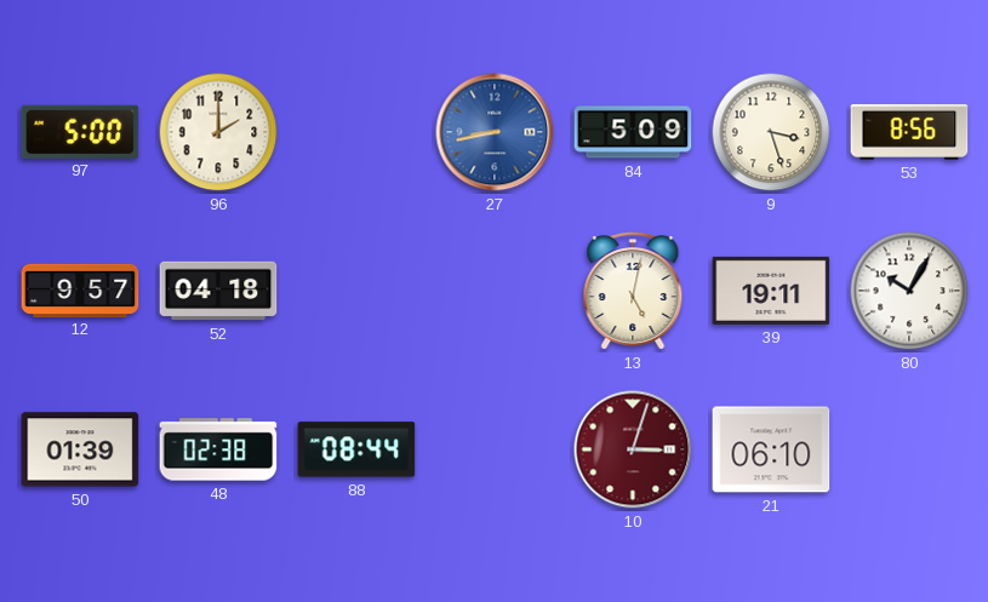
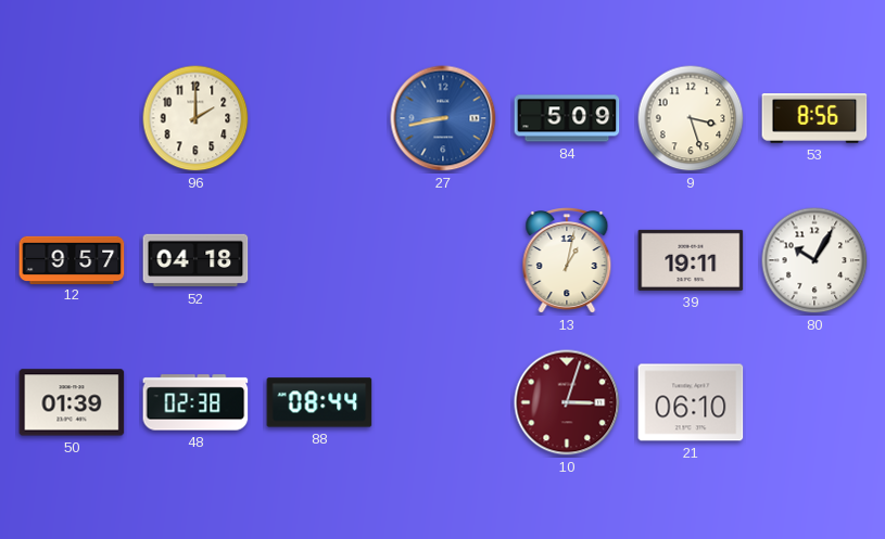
97: 5:00 -> none (80, 131)
13: 5:02 -> 1:02 (567, 261)
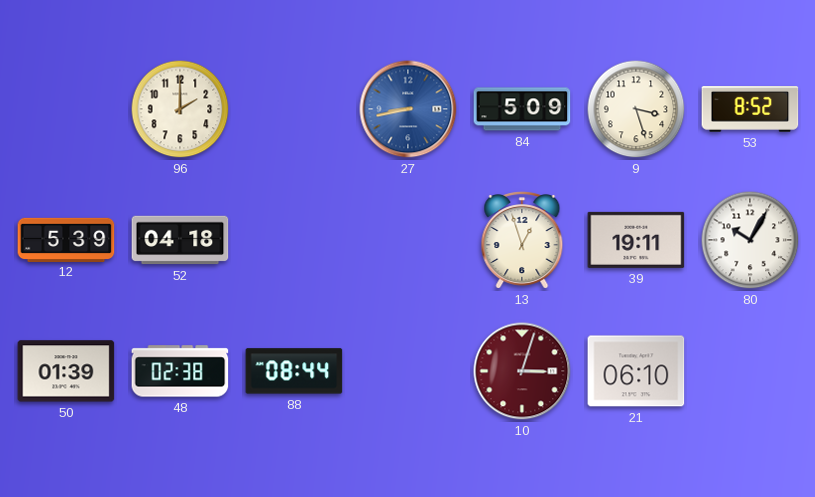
53: 8:56 -> 8:52 (750, 110)
12: 9:57 -> 5:39 (66, 239)
13: 1:02 -> 12:57 (522, 241)
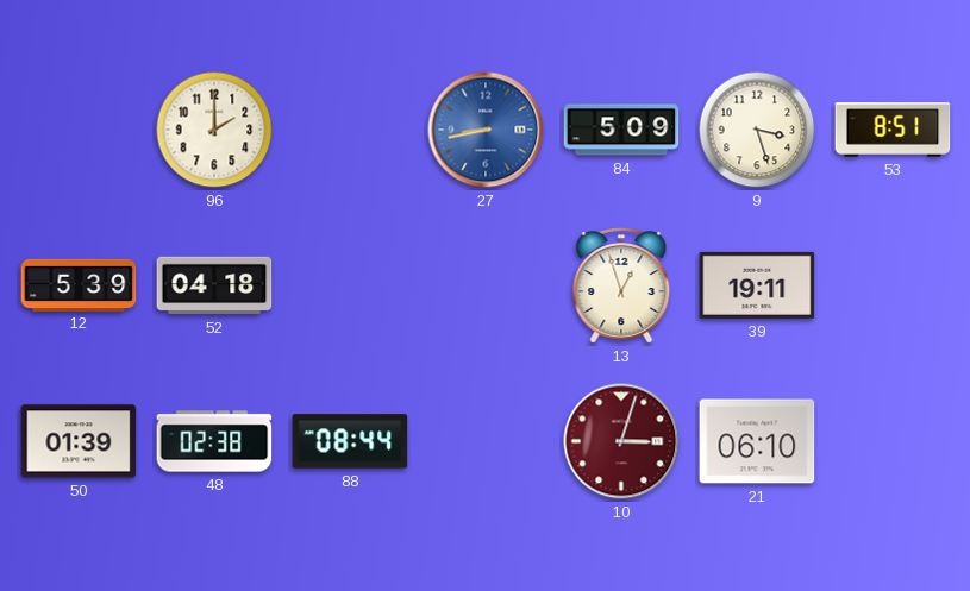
53: 8:52 -> 8:51 (893, 131)
80: 10:05 -> none (750, 240)
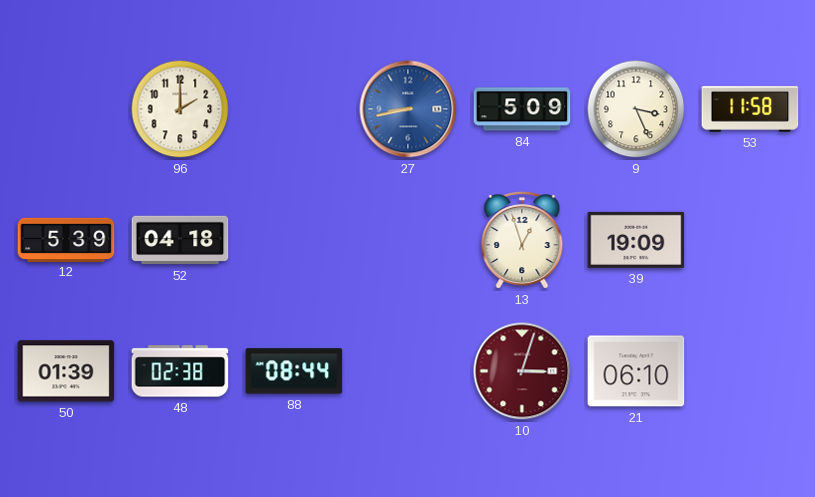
9: 3:27 -> 3:26 (636, 109)
53: 8:51 -> 11:58 (750, 110)
39: 19:11 -> 19:09 (636, 240)
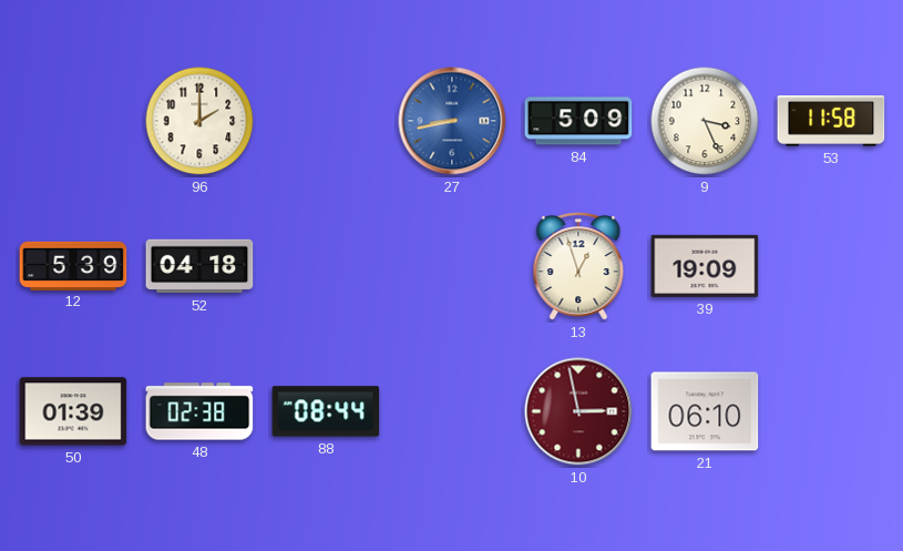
10: 3:03 -> 2:58 (578, 411)
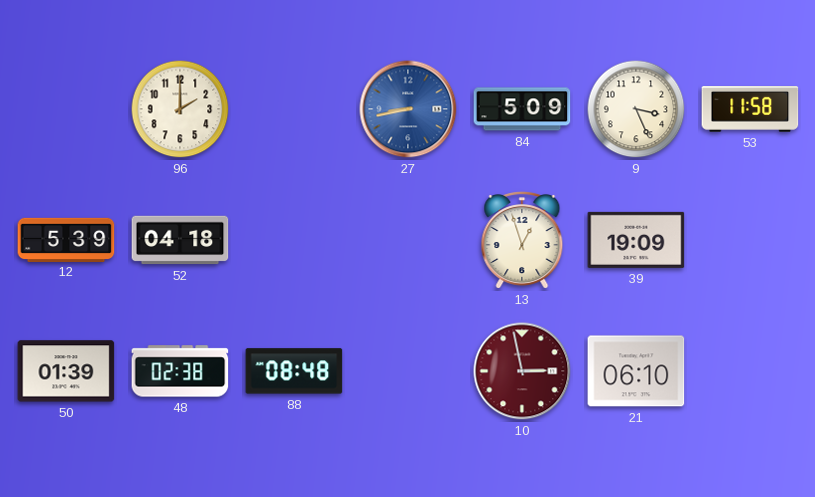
88: 08:44 -> 08:48 (294, 371)
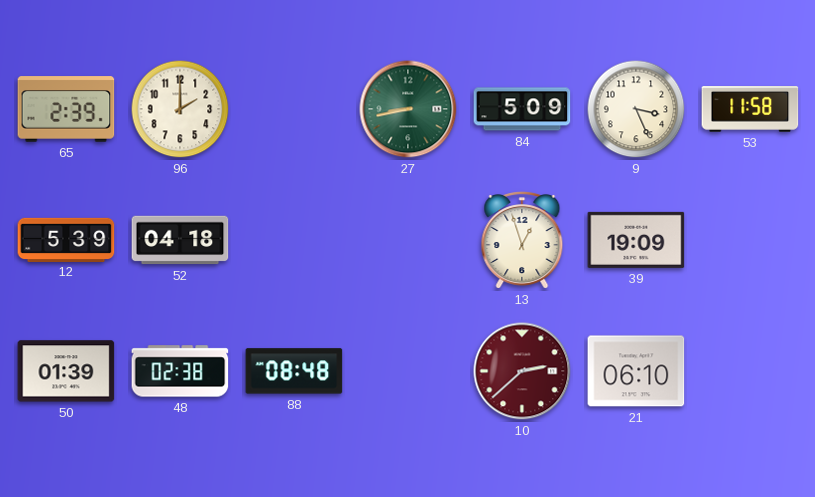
65: none -> 2:39 (66, 109)
27 dial: blue -> green (408, 109)
10: 2:58 -> 2:38 (522, 371)
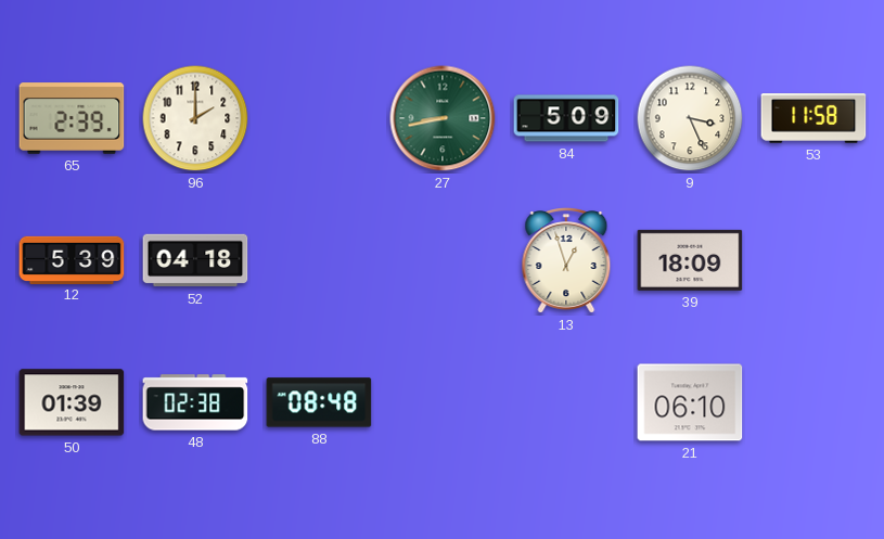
39: 19:09 -> 18:09 (690, 260)
10: 2:38 -> none (522, 371)
